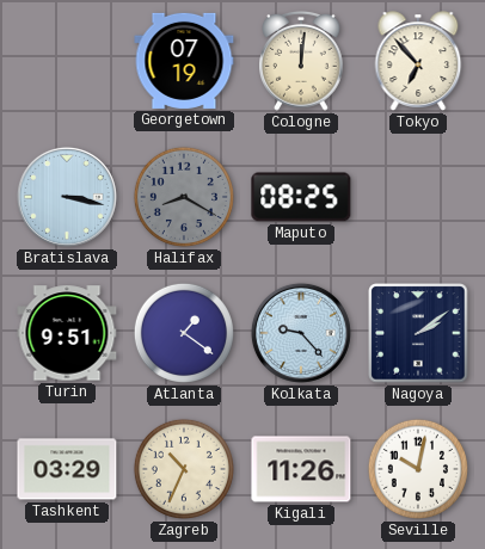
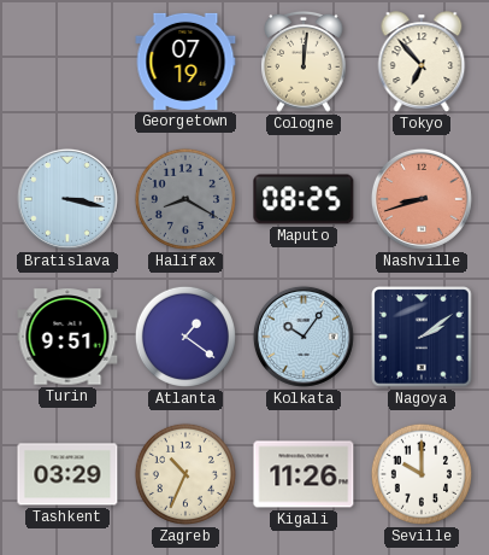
Nashville: none -> 8:42 (422, 199)
Kolkata: 9:23 -> 10:06 (304, 337)
Seville: 10:02 -> 10:00 (422, 474)
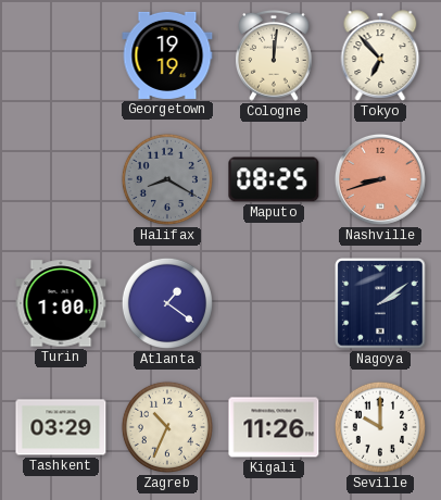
Georgetown: 07:19 -> 19:19 (167, 55)
Bratislava: 3:17 -> none (67, 199)
Turin: 9:51 -> 1:00 (61, 303)
Kolkata: 10:06 -> none (304, 337)
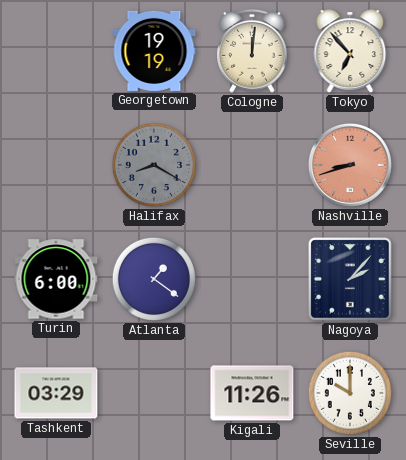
Maputo: 08:25 -> none (274, 179)
Turin: 1:00 -> 6:00 (56, 279)
Nagoya: 2:09 -> 2:07 (350, 279)
Zagreb: 10:34 -> none (167, 427)
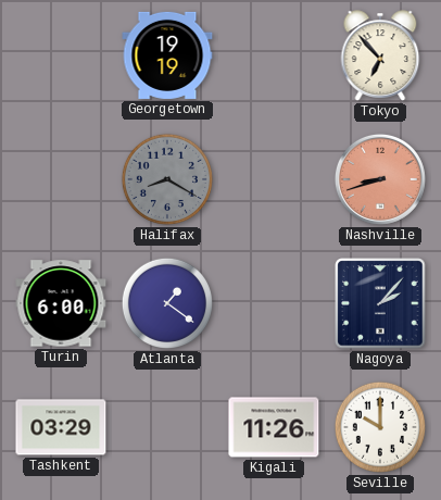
Cologne: 12:01 -> none (252, 51)
